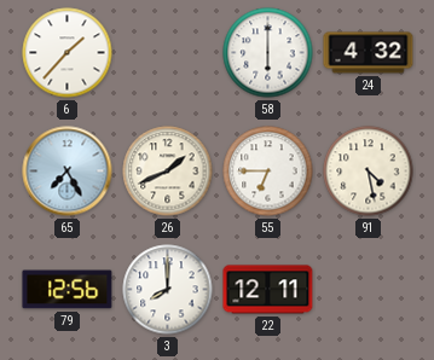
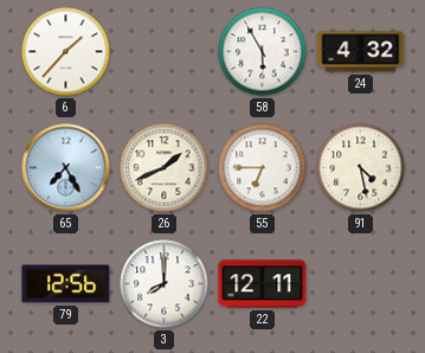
58: 6:00 -> 5:55 (263, 52)
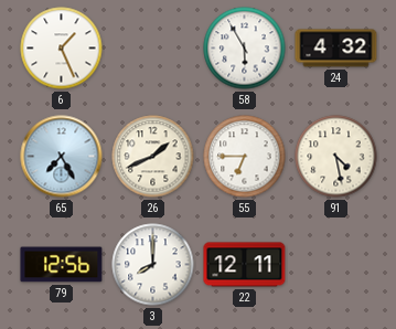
6: 1:37 -> 1:26 (62, 49)
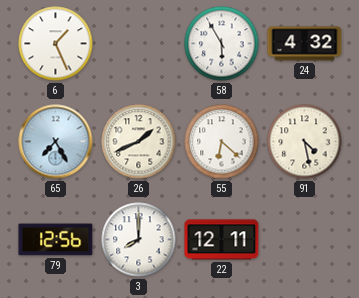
55: 6:45 -> 6:22 (222, 142)
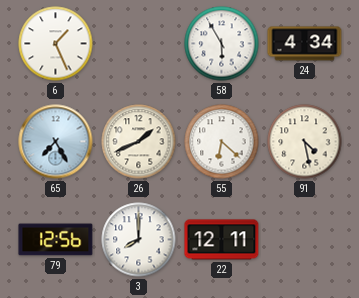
24: 4:32 -> 4:34 (305, 44)
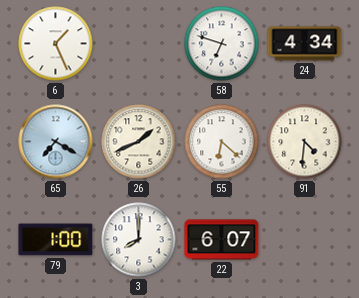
58: 5:55 -> 6:48 (222, 44)
65: 7:25 -> 7:20 (56, 142)
91: 4:28 -> 4:31 (305, 142)
79: 12:56 -> 1:00 (56, 240)
22: 12:11 -> 6:07 (222, 240)
